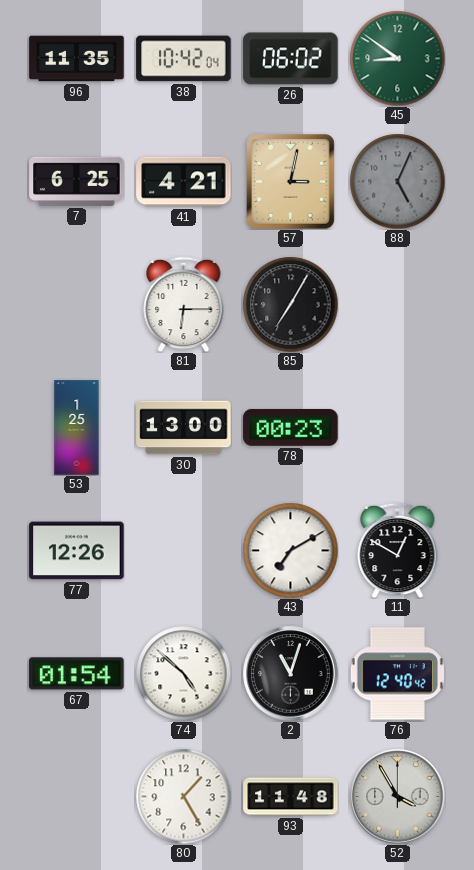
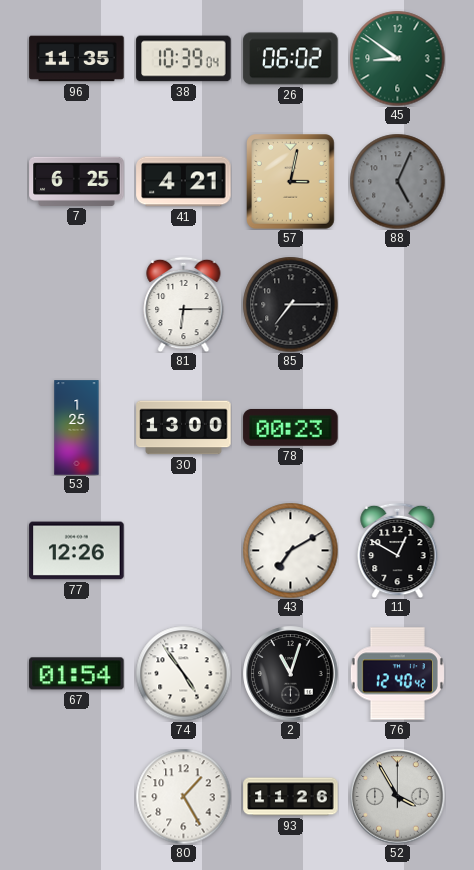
38: 10:42 -> 10:39 (184, 59)
85: 7:05 -> 7:15 (290, 304)
74: 4:52 -> 4:54 (183, 673)
93: 11:48 -> 11:26 (291, 797)
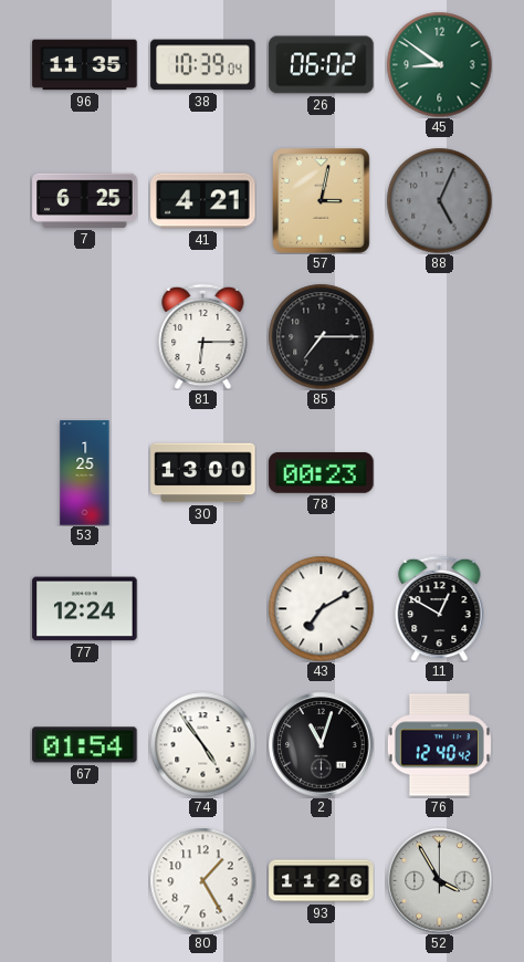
77: 12:26 -> 12:24 (85, 609)
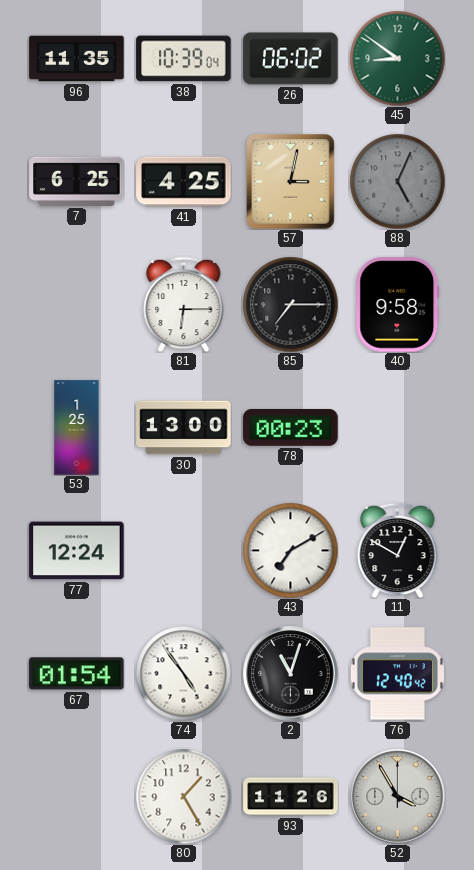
41: 4:21 -> 4:25 (184, 182)
40: none -> 9:58 (398, 305)
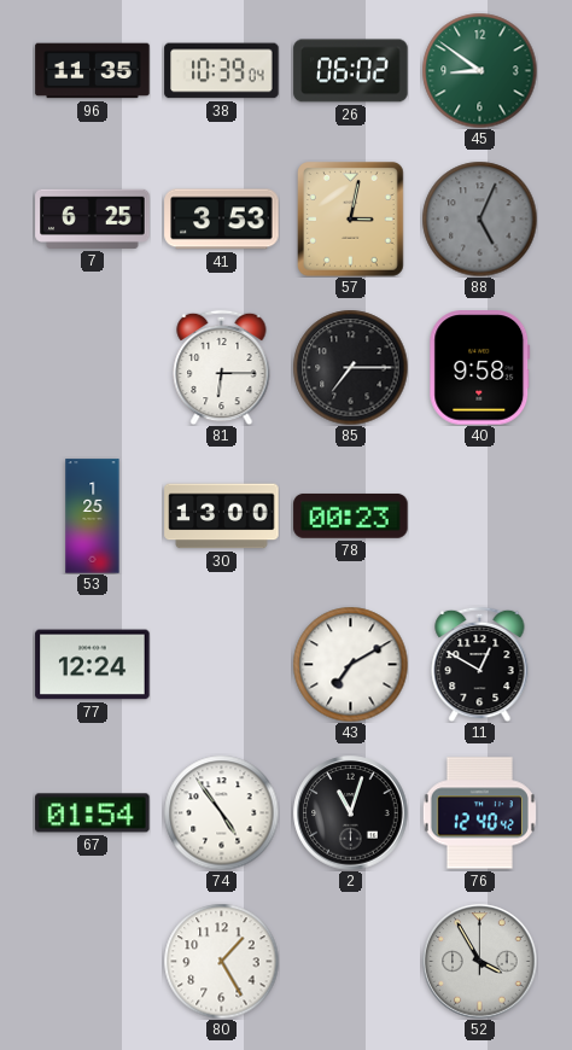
41: 4:25 -> 3:53 (222, 220)
93: 11:26 -> none (291, 797)
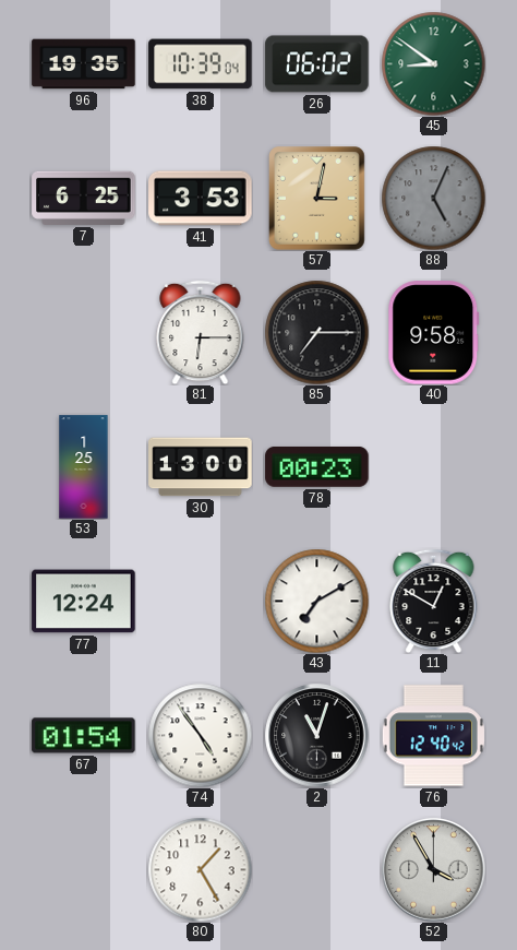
96: 11:35 -> 19:35 (84, 64)
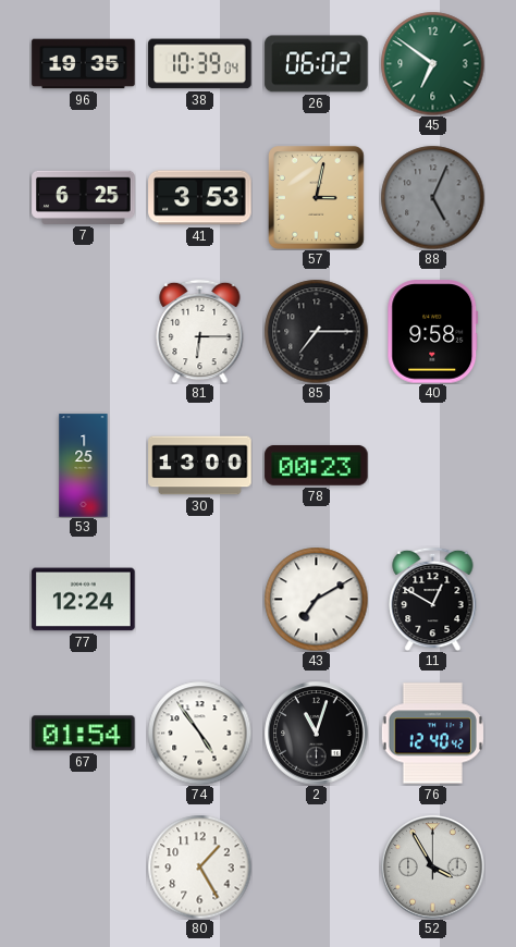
45: 8:51 -> 6:51 (432, 63)
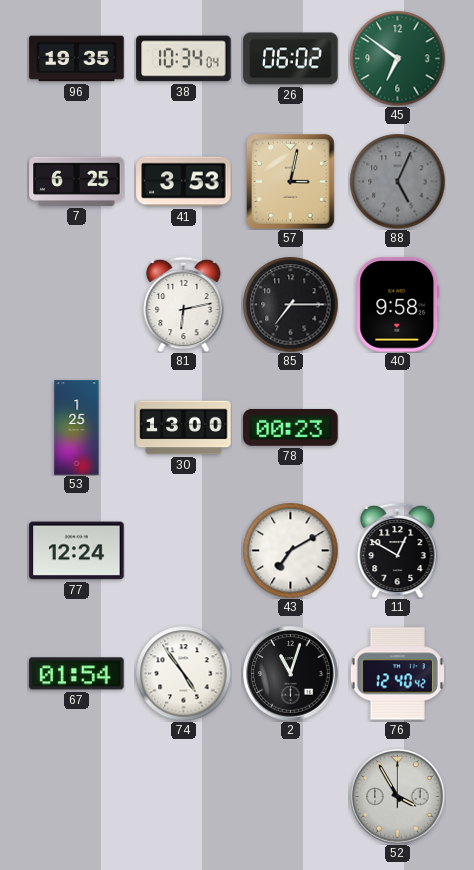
38: 10:39 -> 10:34 (184, 59)
81: 6:15 -> 6:13 (184, 304)
80: 1:25 -> none (199, 866)
